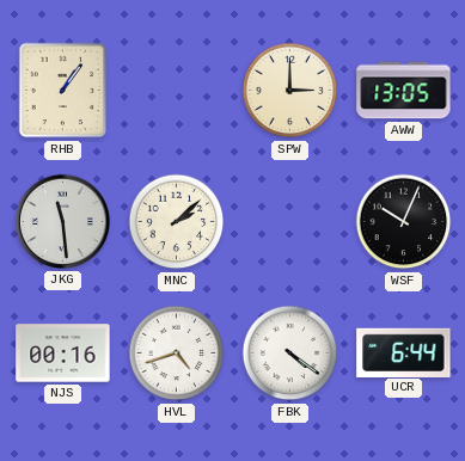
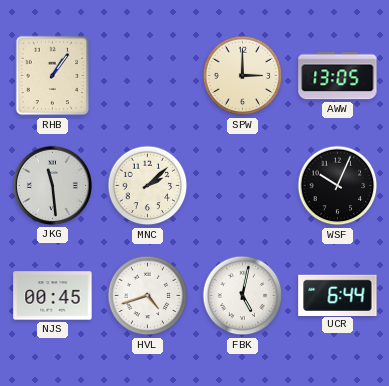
NJS: 00:16 -> 00:45 (53, 296)
FBK: 4:21 -> 5:02 (243, 296)
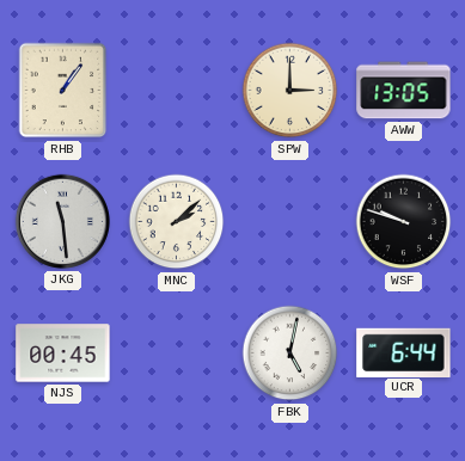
WSF: 10:04 -> 9:48 (404, 222)
HVL: 4:42 -> none (148, 296)
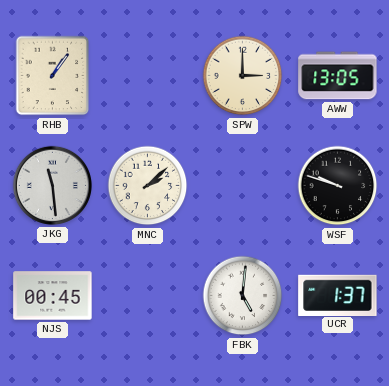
FBK: 5:02 -> 5:01 (243, 296)
UCR: 6:44 -> 1:37 (338, 295)
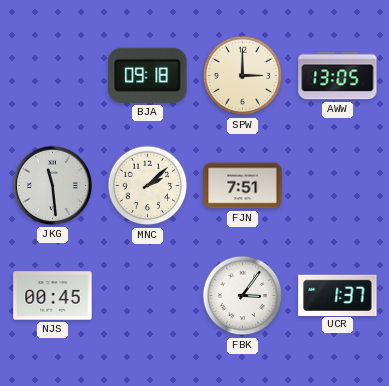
RHB: 1:06 -> none (53, 76)
BJA: none -> 09:18 (148, 75)
FJN: none -> 7:51 (243, 186)
WSF: 9:48 -> none (338, 186)
FBK: 5:01 -> 3:06 (243, 296)
